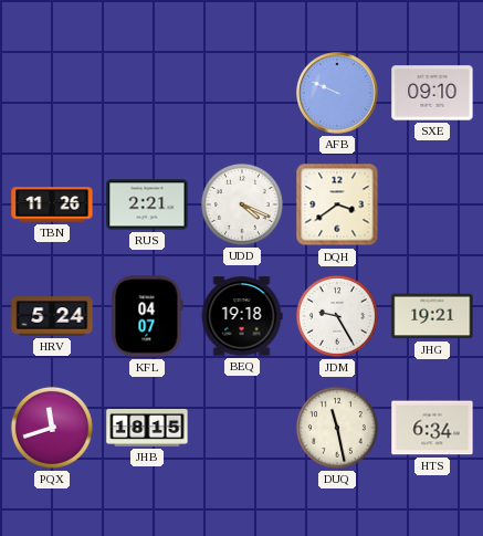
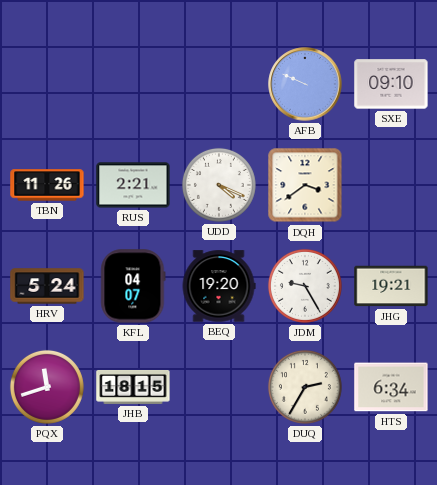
BEQ: 19:18 -> 19:20 (219, 286)
DUQ: 11:28 -> 2:35 (305, 387)
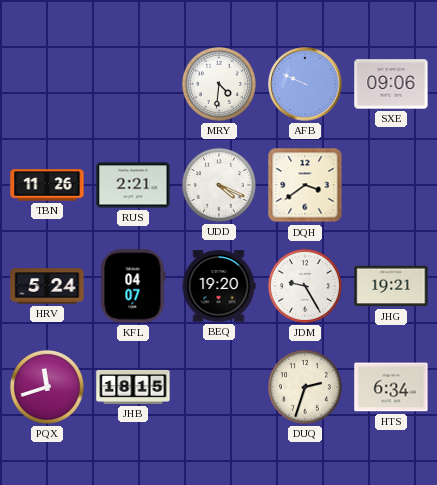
MRY: none -> 4:31 (219, 84)
SXE: 09:10 -> 09:06 (391, 84)
DUQ: 2:35 -> 2:33 (305, 387)
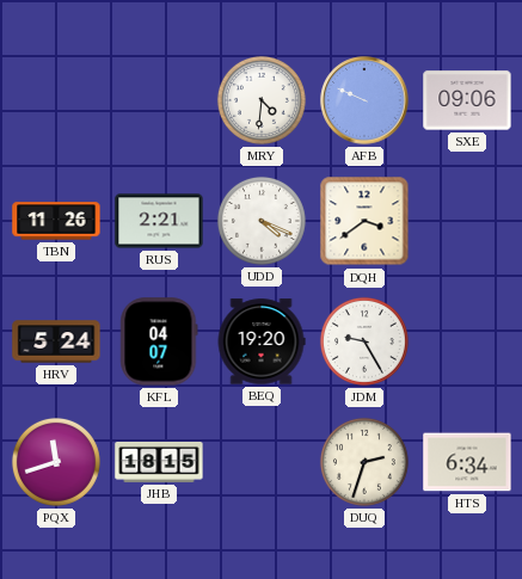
JHG: 19:21 -> none (391, 286)
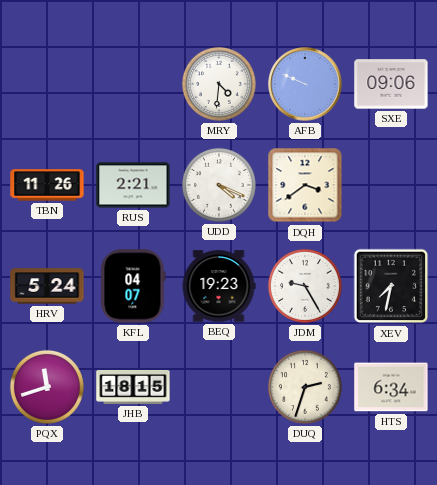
BEQ: 19:20 -> 19:23 (219, 286)
XEV: none -> 7:32 (391, 286)
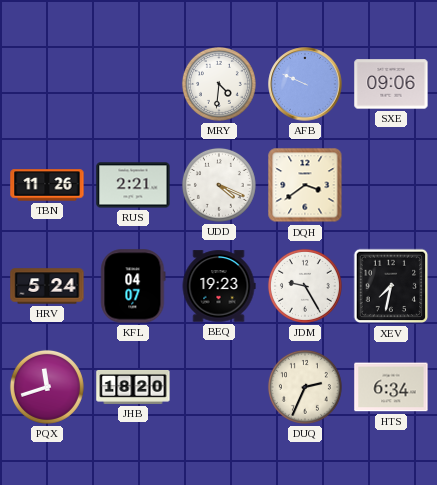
JHB: 18:15 -> 18:20 (133, 387)
DUQ: 2:33 -> 2:34 (305, 387)
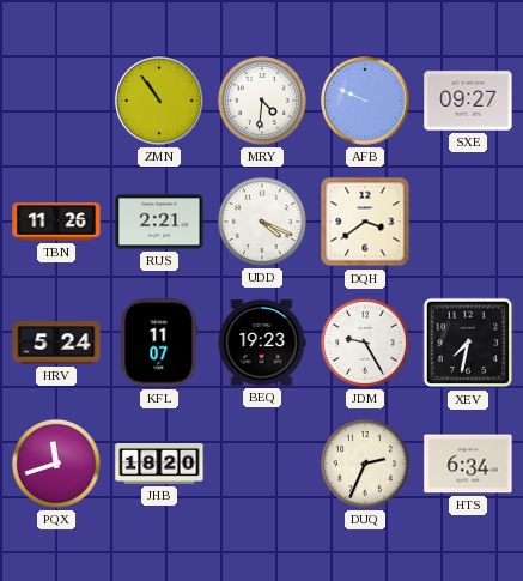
ZMN: none -> 10:54 (159, 101)
SXE: 09:06 -> 09:27 (468, 101)
KFL: 04:07 -> 11:07 (159, 343)
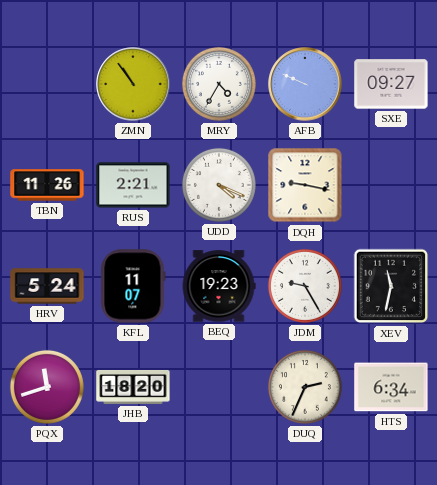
MRY: 4:31 -> 4:35 (219, 84)
DQH: 3:39 -> 9:17 (305, 185)
XEV: 7:32 -> 11:32 (391, 286)
